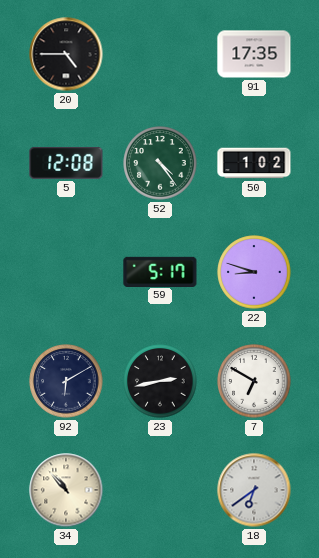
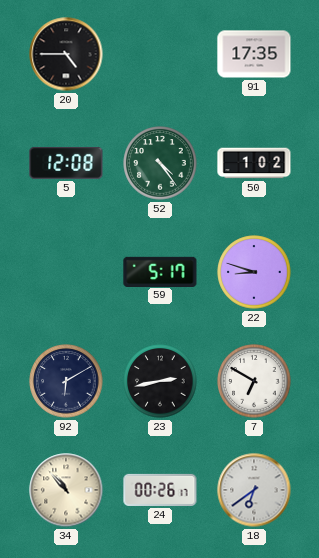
24: none -> 00:26 (160, 490)
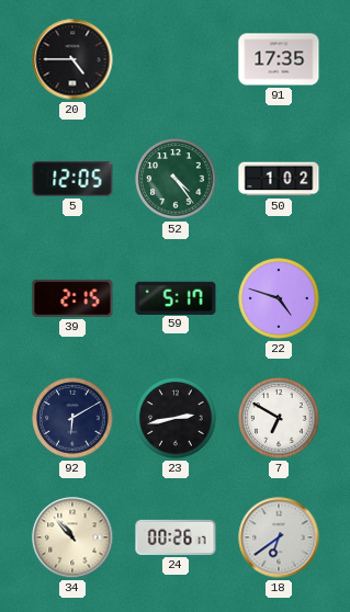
5: 12:08 -> 12:05 (72, 179)
39: none -> 2:15 (72, 298)
22: 8:48 -> 4:48 (279, 298)
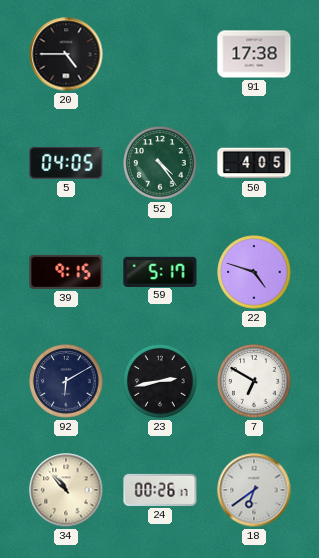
91: 17:35 -> 17:38 (254, 54)
5: 12:05 -> 04:05 (66, 163)
50: 1:02 -> 4:05 (254, 163)
39: 2:15 -> 9:15 (66, 272)
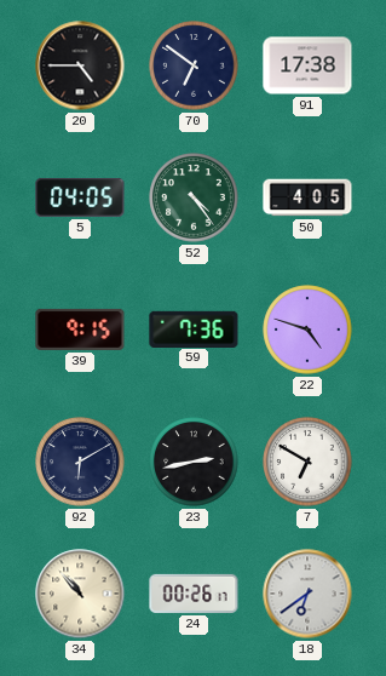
70: none -> 6:51 (194, 65)
59: 5:17 -> 7:36 (194, 328)
